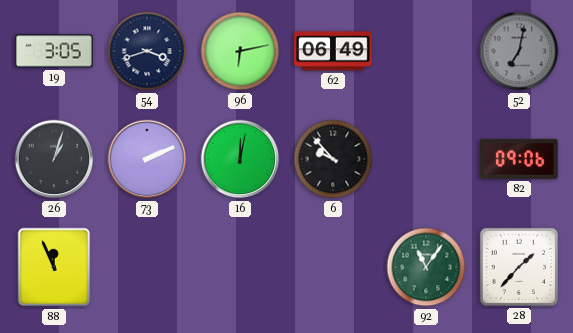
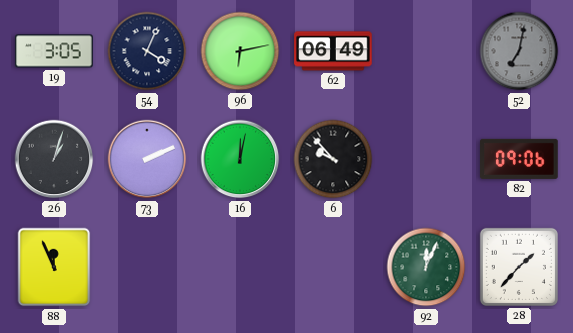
54: 3:42 -> 4:04 (147, 51)
92: 11:06 -> 12:04 (426, 267)
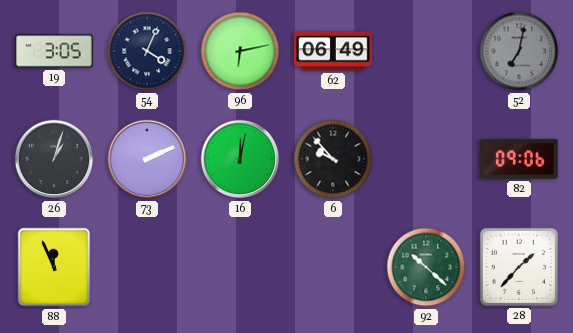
92: 12:04 -> 10:22 (426, 267)
